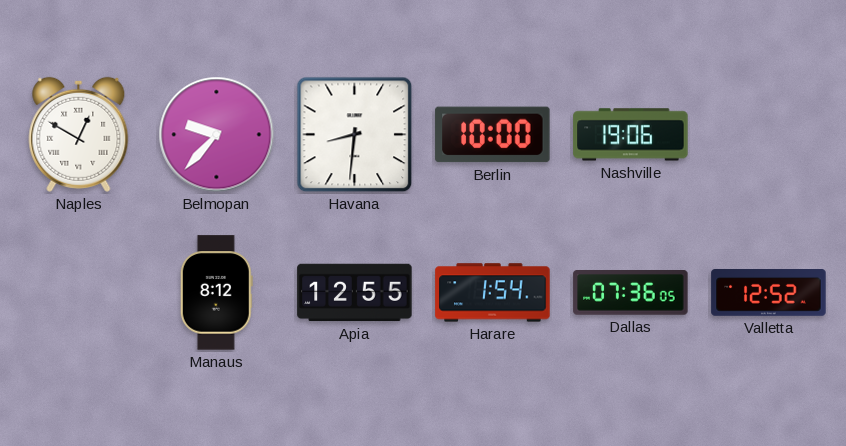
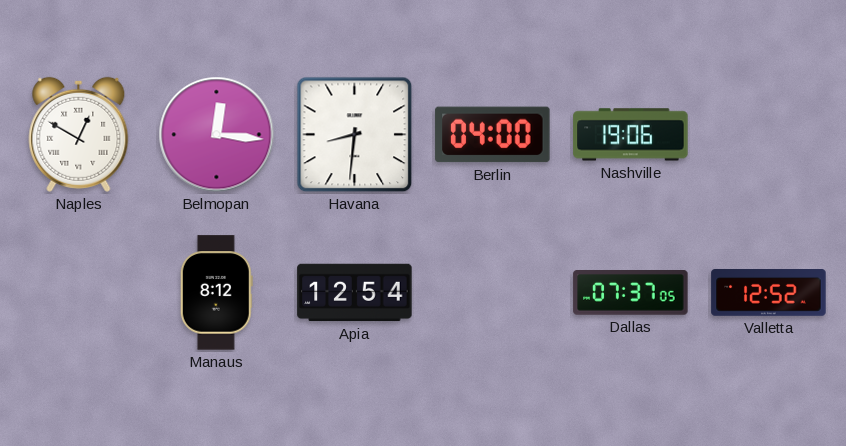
Belmopan: 9:37 -> 12:16 (217, 135)
Berlin: 10:00 -> 04:00 (493, 135)
Apia: 12:55 -> 12:54 (355, 293)
Harare: 1:54 -> none (493, 293)
Dallas: 07:36 -> 07:37 (631, 293)
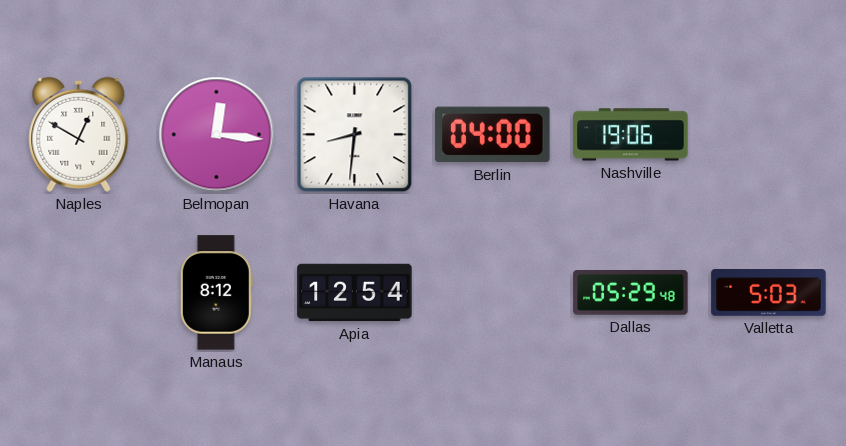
Dallas: 07:37 -> 05:29 (631, 293)
Valletta: 12:52 -> 5:03 (769, 293)
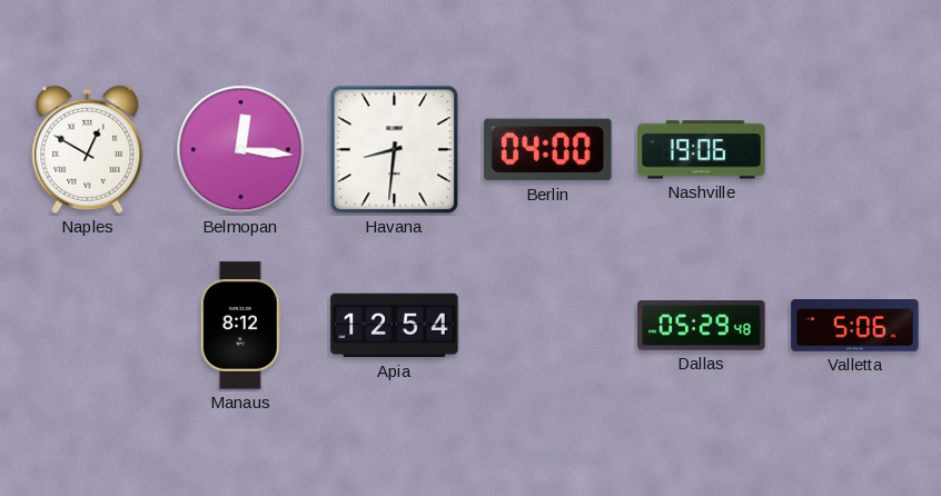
Valletta: 5:03 -> 5:06 (855, 326)
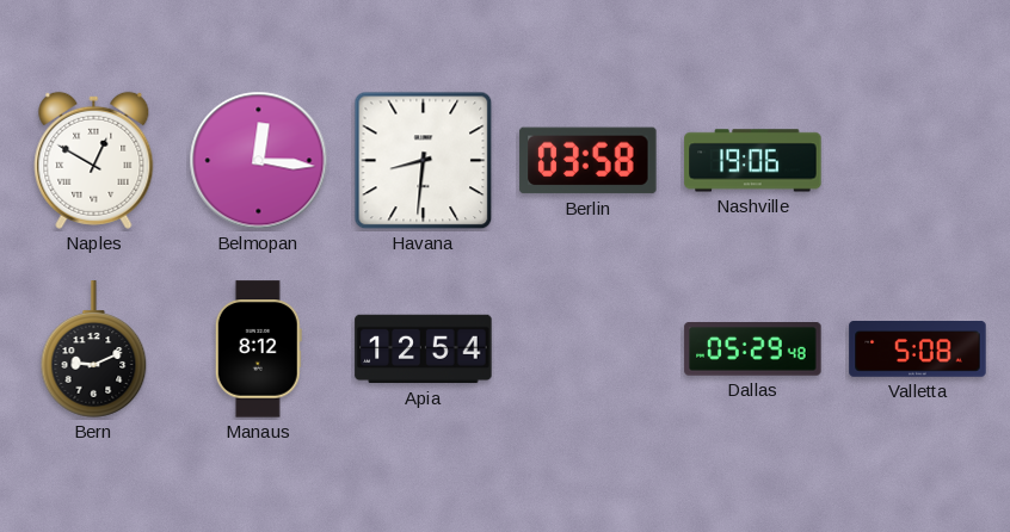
Berlin: 04:00 -> 03:58 (589, 161)
Bern: none -> 9:11 (94, 349)
Valletta: 5:06 -> 5:08 (918, 349)
